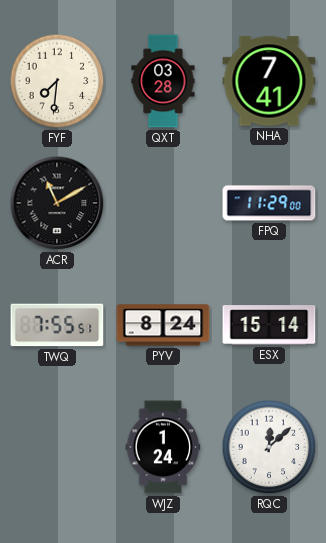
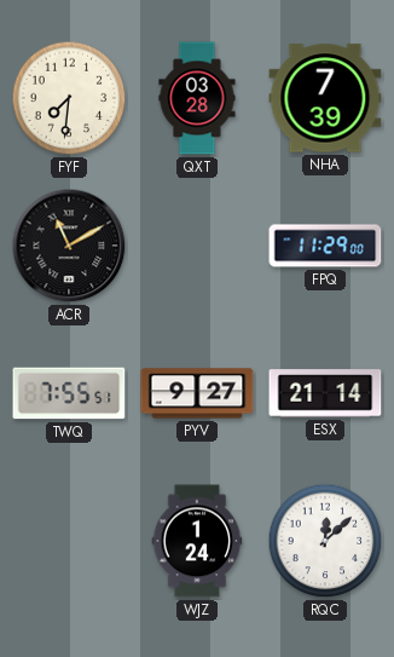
NHA: 7:41 -> 7:39 (325, 98)
PYV: 8:24 -> 9:27 (197, 393)
ESX: 15:14 -> 21:14 (325, 393)
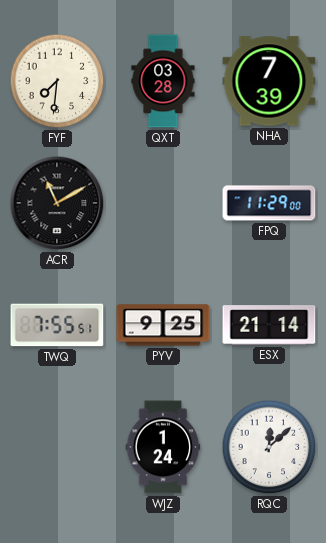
PYV: 9:27 -> 9:25 (163, 325)
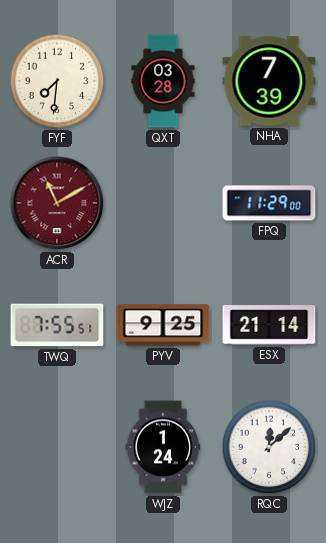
ACR dial: black -> burgundy (57, 203)
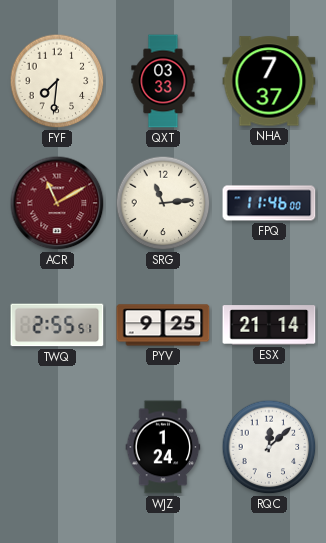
QXT: 03:28 -> 03:33 (163, 81)
NHA: 7:39 -> 7:37 (269, 81)
SRG: none -> 11:14 (163, 203)
FPQ: 11:29 -> 11:46 (269, 203)
TWQ: 7:55 -> 2:55 (57, 325)
